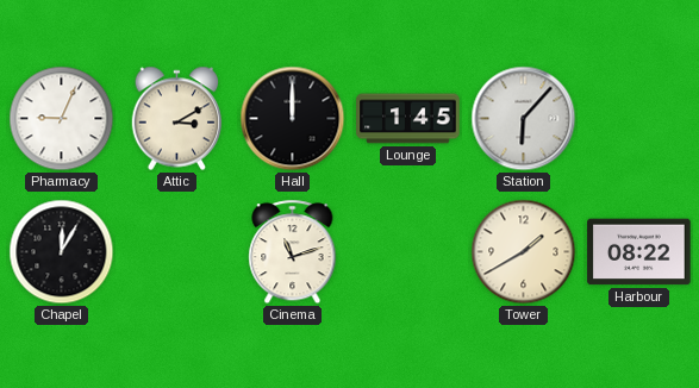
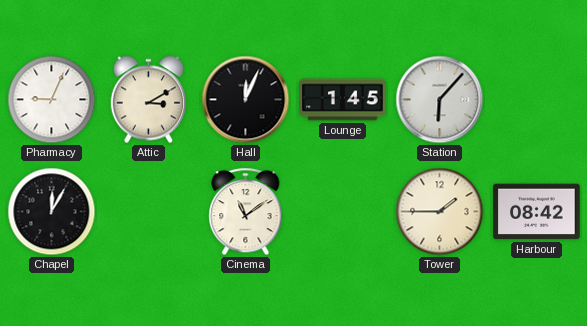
Hall: 12:00 -> 12:04 (246, 100)
Cinema: 11:12 -> 11:09 (246, 212)
Tower: 1:40 -> 1:45 (440, 212)
Harbour: 08:22 -> 08:42 (537, 212)
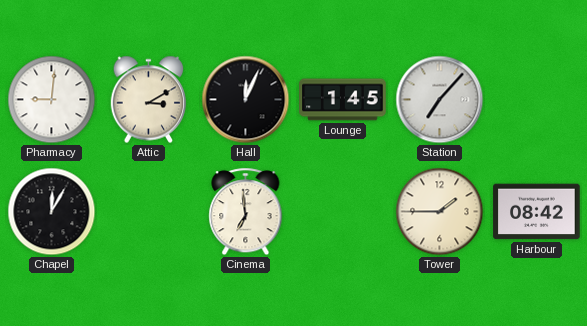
Pharmacy: 9:04 -> 9:01 (52, 100)
Station: 6:07 -> 7:07 (440, 100)
Cinema: 11:09 -> 6:59 (246, 212)
